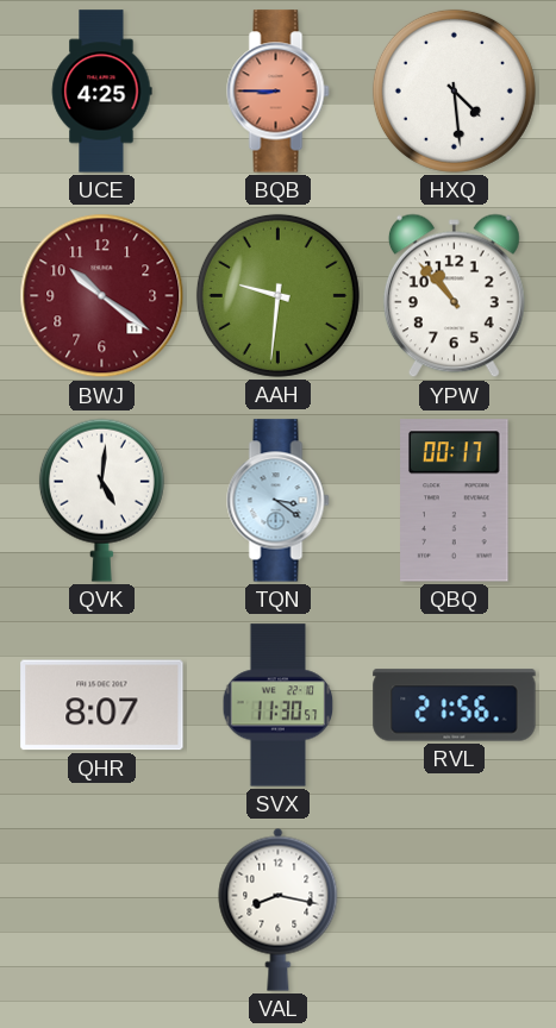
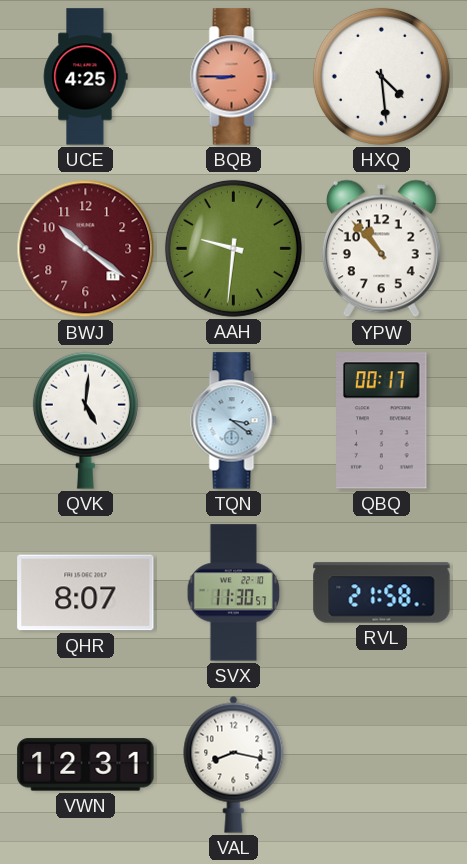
RVL: 21:56 -> 21:58 (382, 593)
VWN: none -> 12:31 (86, 765)
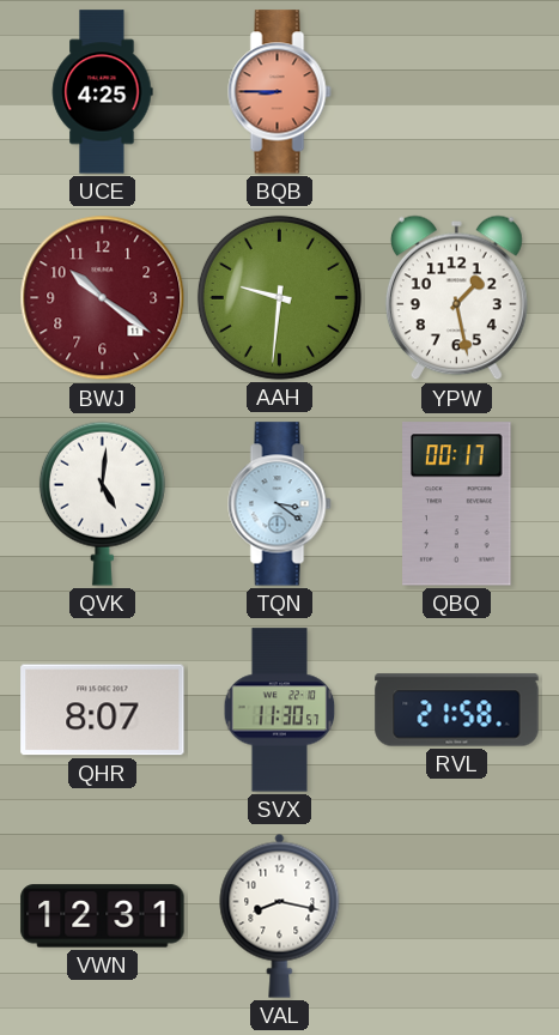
HXQ: 4:29 -> none (381, 76)
YPW: 10:53 -> 1:28 (456, 298)
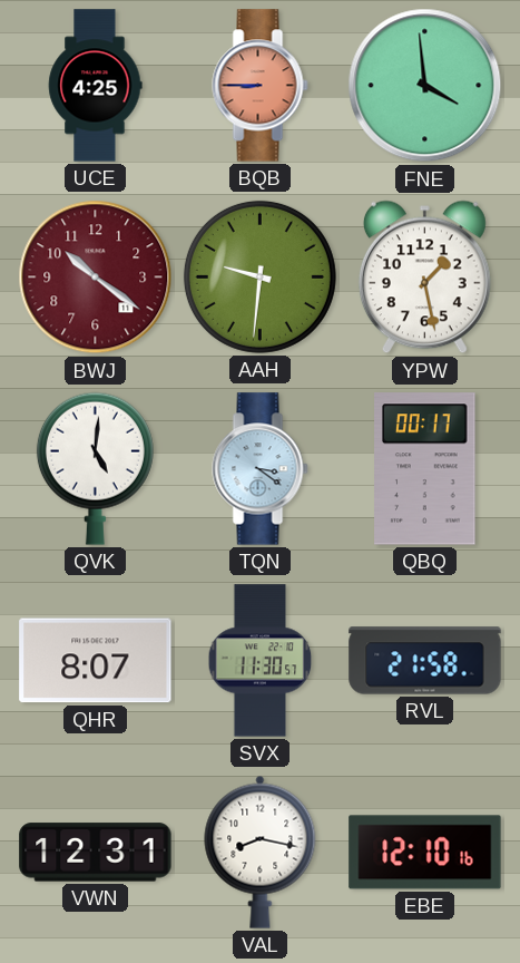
FNE: none -> 3:59 (425, 86)
EBE: none -> 12:10 (425, 853)
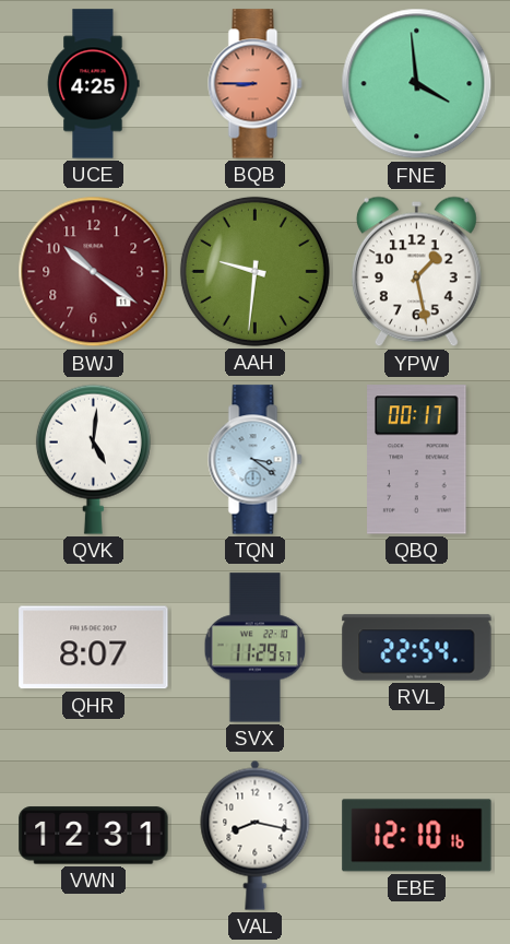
SVX: 11:30 -> 11:29 (256, 648)
RVL: 21:58 -> 22:54 (417, 648)
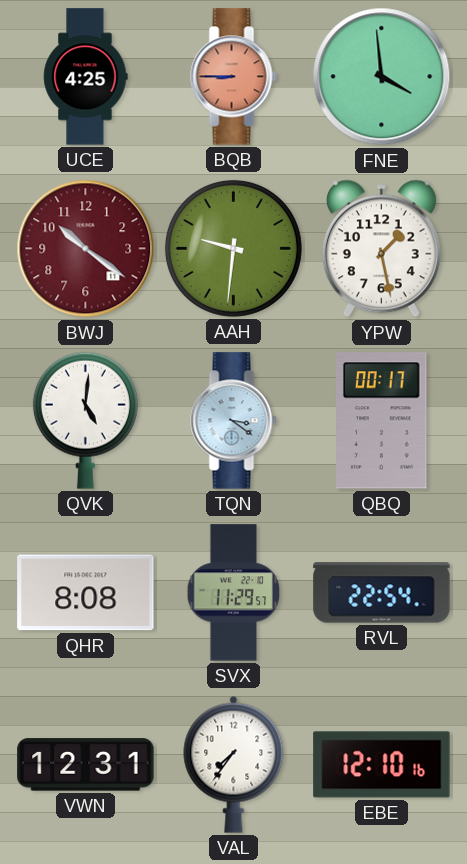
QHR: 8:07 -> 8:08 (86, 593)
VAL: 8:17 -> 7:36 (234, 764)
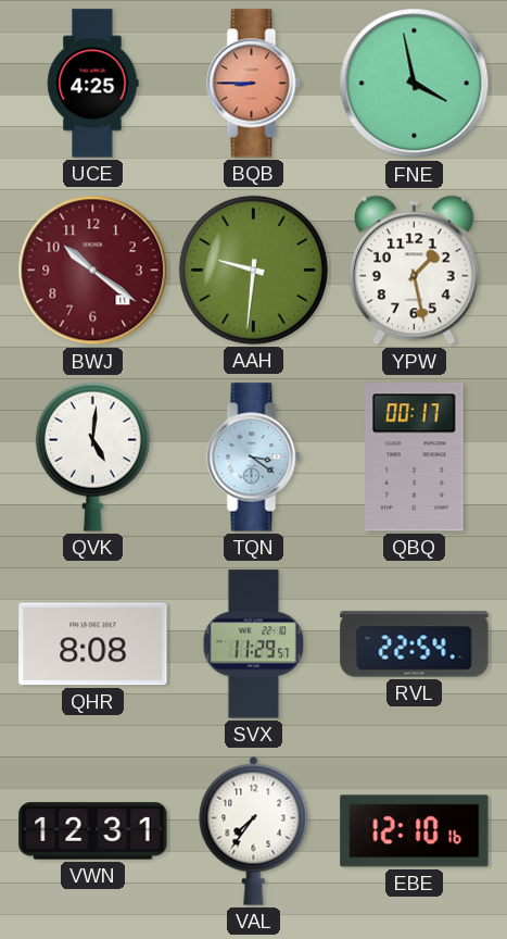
FNE: 3:59 -> 3:58 (415, 84)
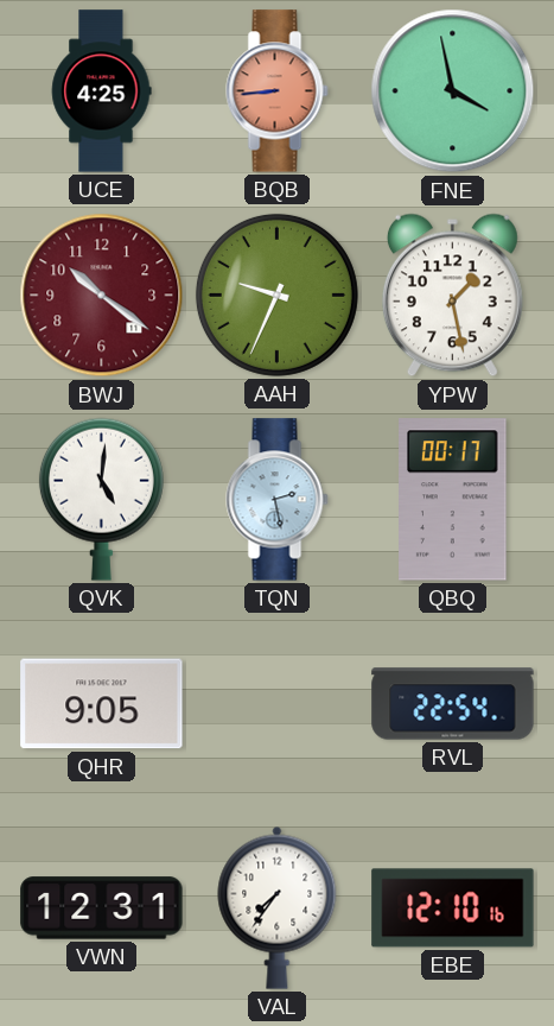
BQB: 8:45 -> 8:44 (278, 91)
AAH: 9:31 -> 9:34 (276, 294)
TQN: 3:21 -> 2:28 (278, 500)
QHR: 8:08 -> 9:05 (102, 704)
SVX: 11:29 -> none (254, 644)
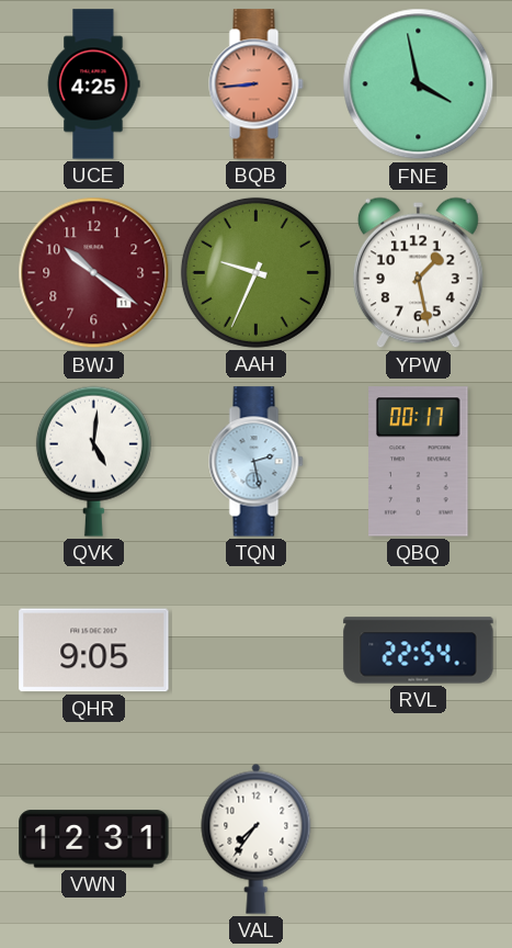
EBE: 12:10 -> none (453, 908)
